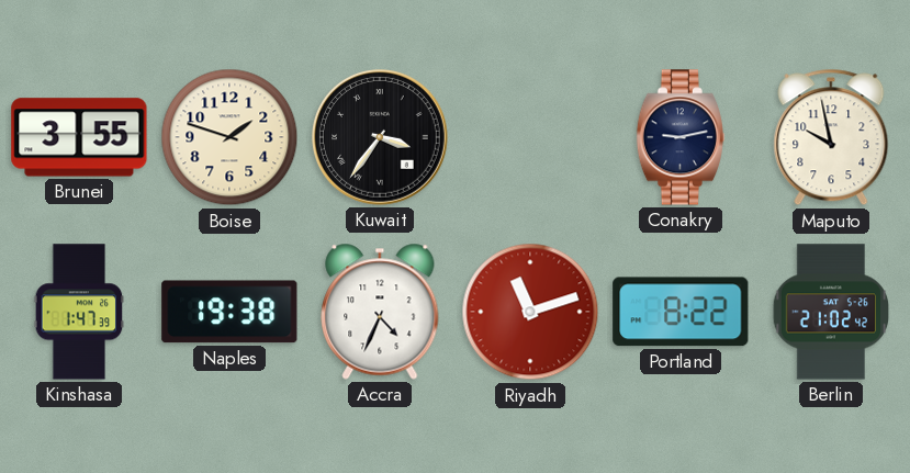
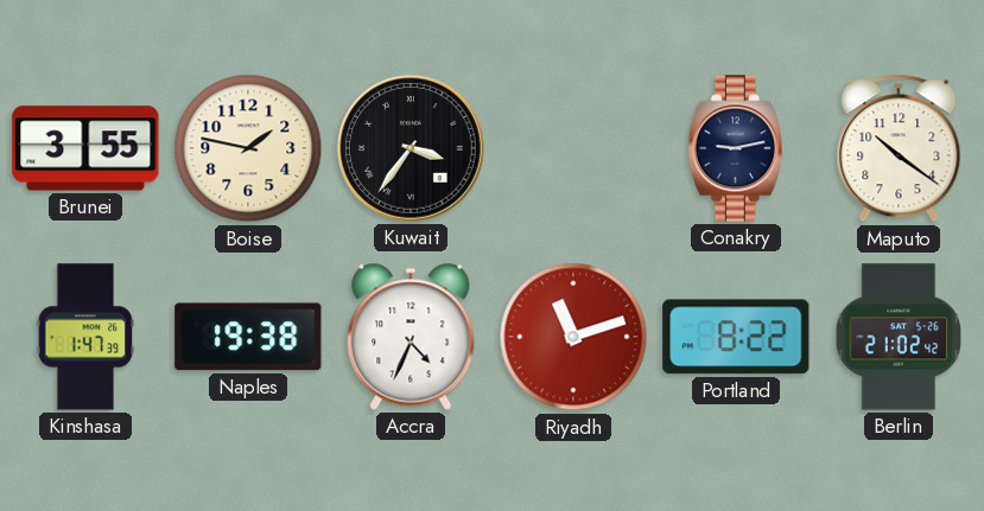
Boise: 1:48 -> 1:47 (248, 148)
Maputo: 9:58 -> 10:21 (899, 148)
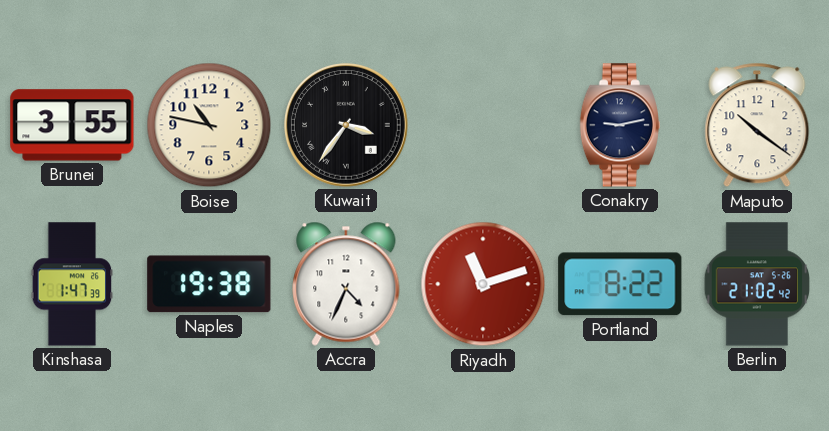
Boise: 1:47 -> 10:47 (209, 125)
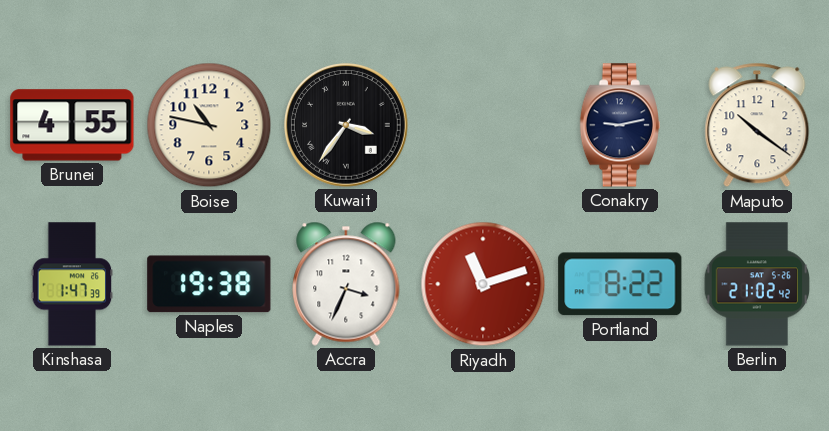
Brunei: 3:55 -> 4:55 (72, 125)
Accra: 4:34 -> 3:34 (346, 284)
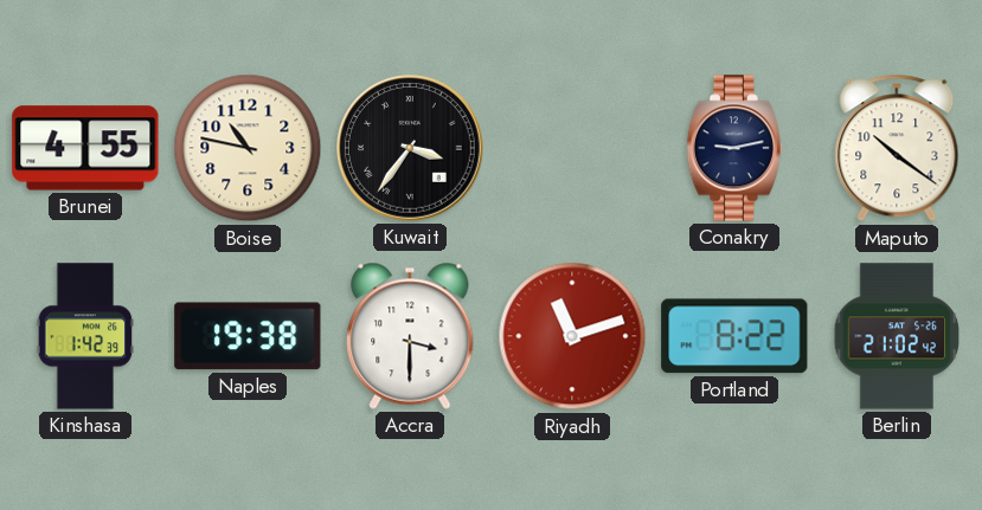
Kinshasa: 1:47 -> 1:42 (85, 336)
Accra: 3:34 -> 3:30 (410, 336)
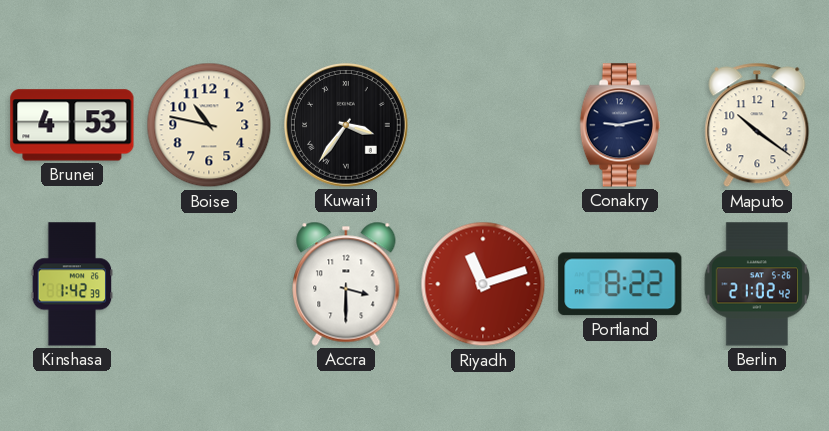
Brunei: 4:55 -> 4:53 (72, 125)
Naples: 19:38 -> none (248, 336)
